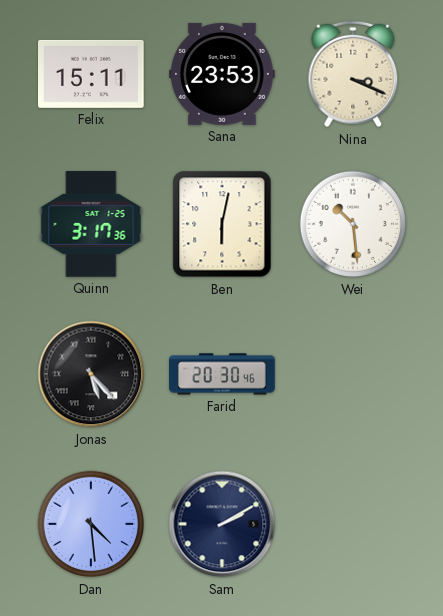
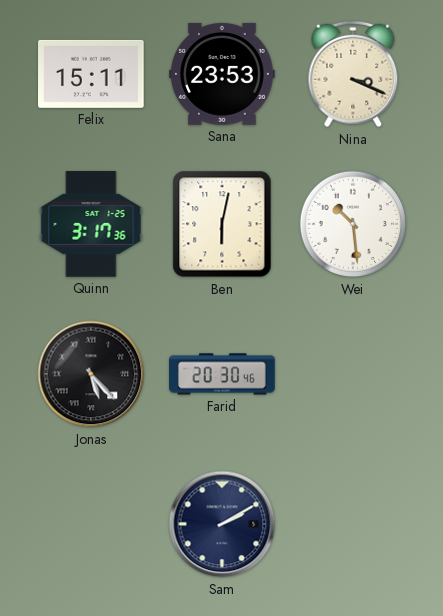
Dan: 4:29 -> none (91, 524)
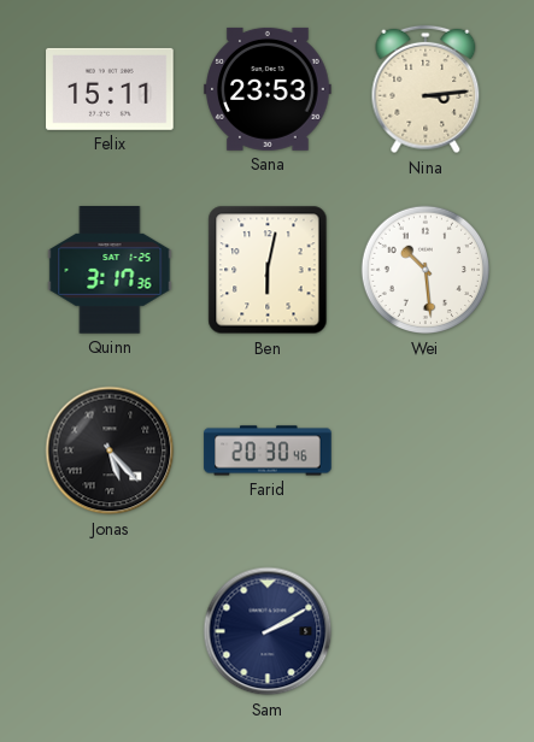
Nina: 3:19 -> 3:14 (426, 89)
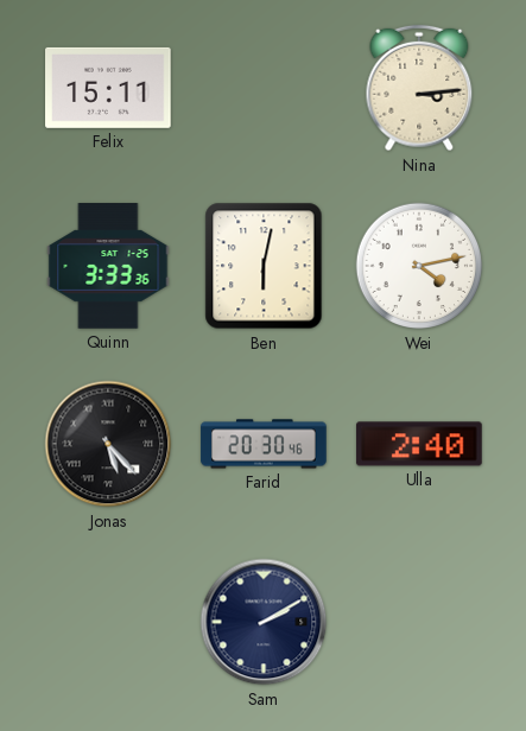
Sana: 23:53 -> none (268, 89)
Quinn: 3:17 -> 3:33 (108, 266)
Wei: 10:29 -> 4:13 (419, 266)
Ulla: none -> 2:40 (419, 444)
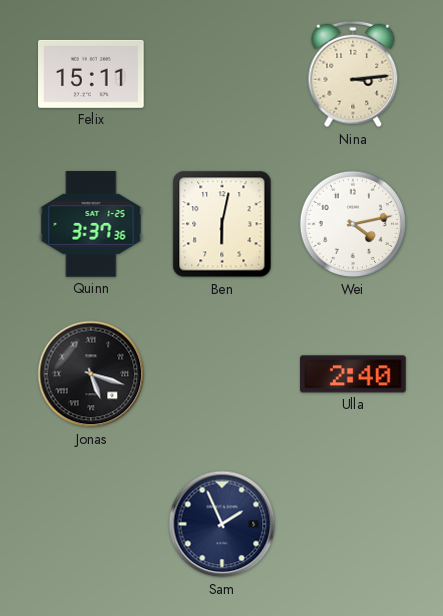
Quinn: 3:33 -> 3:37 (91, 224)
Jonas: 5:23 -> 5:18 (91, 374)
Farid: 20:30 -> none (264, 444)
Sam: 2:10 -> 1:56 (222, 524)
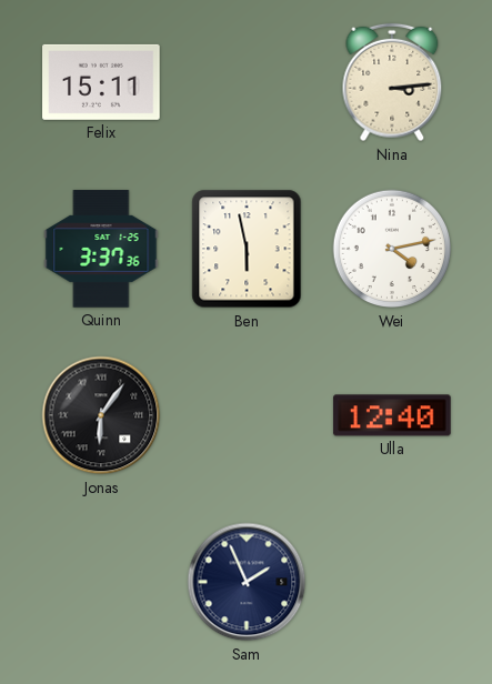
Ben: 6:02 -> 5:58 (247, 249)
Jonas: 5:18 -> 6:06 (101, 415)
Ulla: 2:40 -> 12:40 (392, 415)
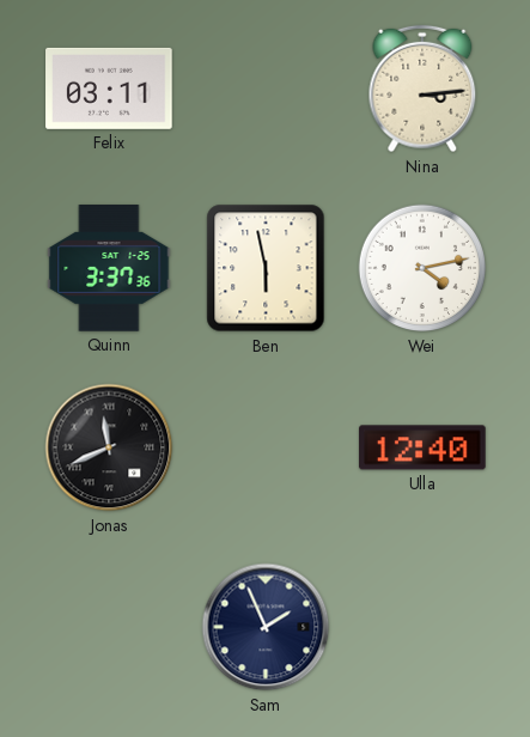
Felix: 15:11 -> 03:11 (109, 89)
Jonas: 6:06 -> 11:41 (109, 447)
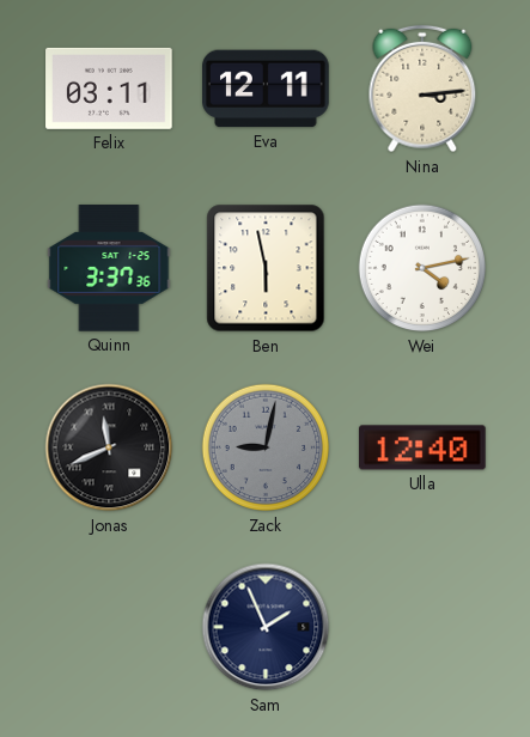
Eva: none -> 12:11 (266, 89)
Zack: none -> 9:02 (266, 447)
